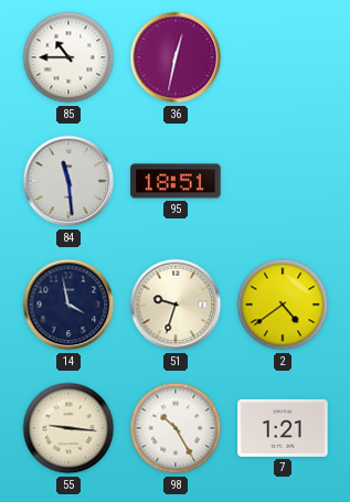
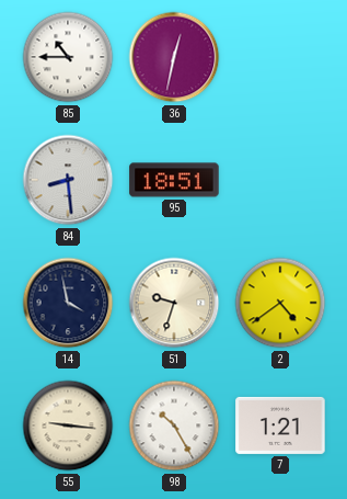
84: 11:29 -> 8:29 (68, 180)
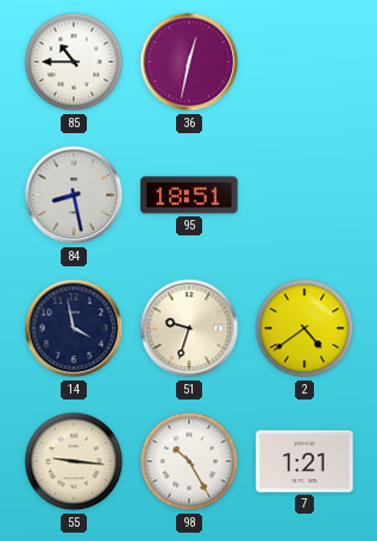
84: 8:29 -> 8:28 (74, 195)
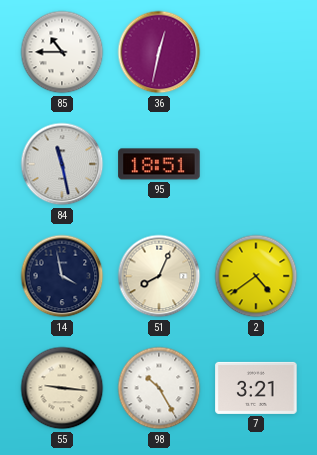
84: 8:28 -> 11:28 (62, 164)
51: 9:33 -> 8:04 (159, 276)
7: 1:21 -> 3:21 (256, 388)
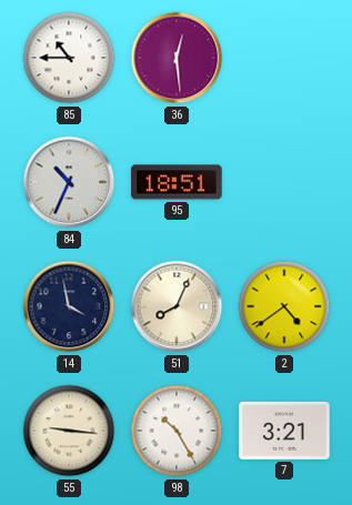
36: 12:32 -> 12:29 (177, 58)
84: 11:28 -> 10:34 (69, 182)
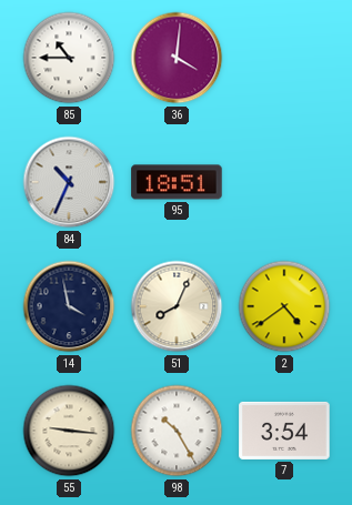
36: 12:29 -> 4:01 (177, 58)
7: 3:21 -> 3:54 (284, 431)
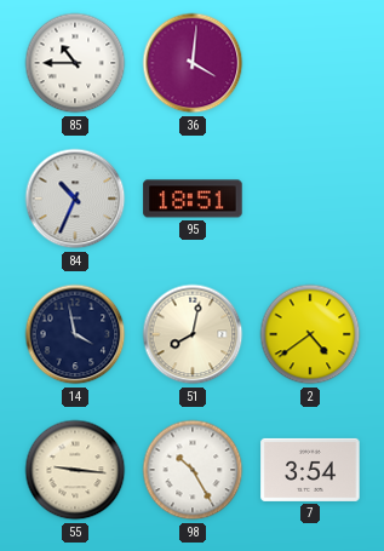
51: 8:04 -> 8:02 (193, 334)
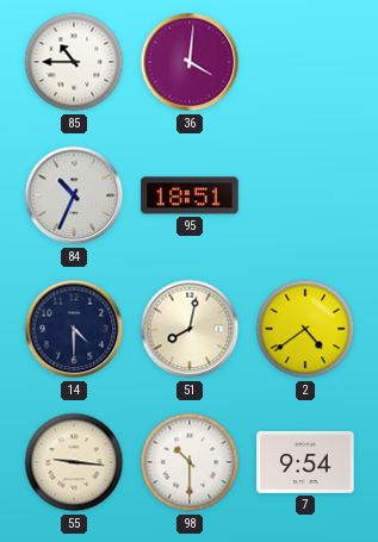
14: 3:58 -> 4:30 (74, 329)
98: 10:25 -> 10:30 (190, 462)
7: 3:54 -> 9:54 (305, 462)
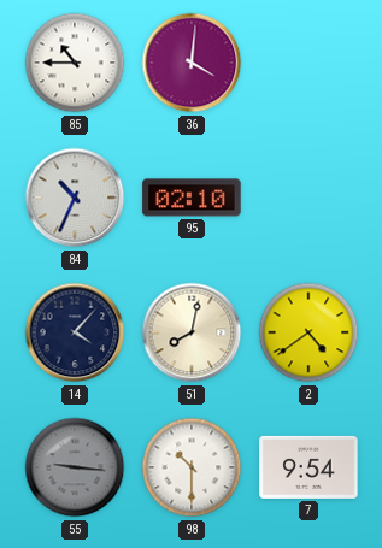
95: 18:51 -> 02:10 (192, 198)
14: 4:30 -> 4:07 (75, 332)
55 dial: cream -> grey (75, 467)
